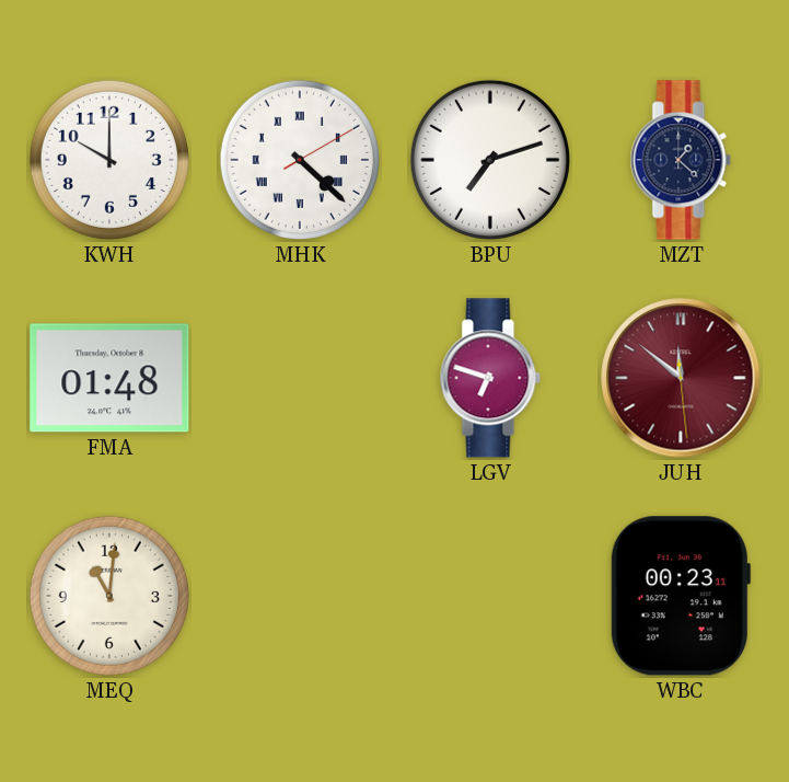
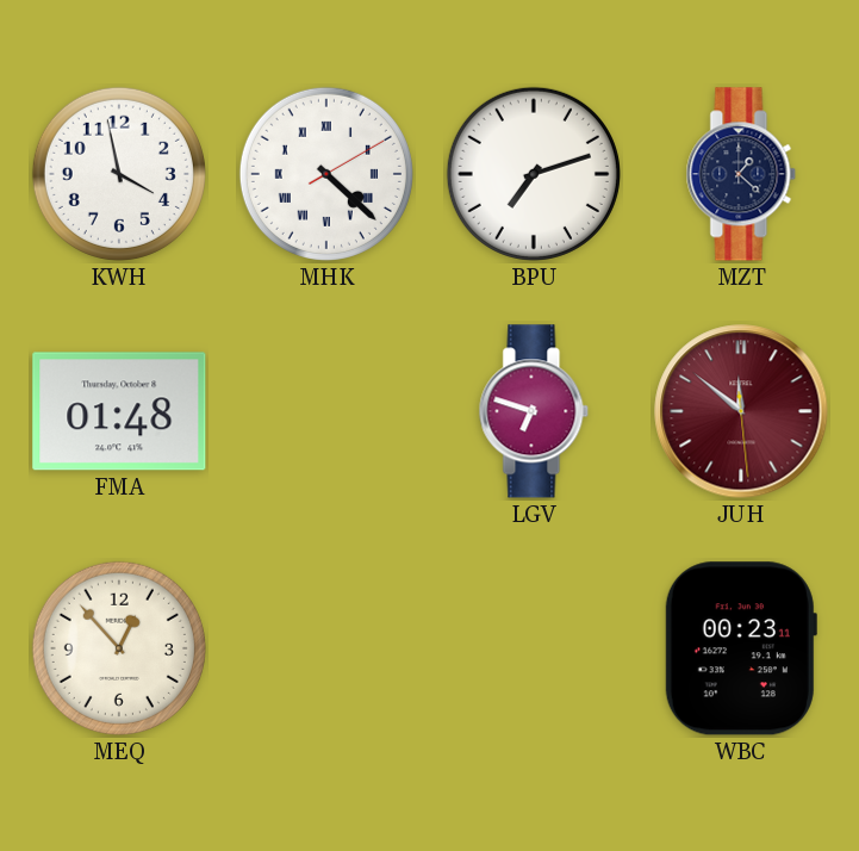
KWH: 10:00 -> 3:58 (119, 174)
MEQ: 11:01 -> 12:53 (119, 648)
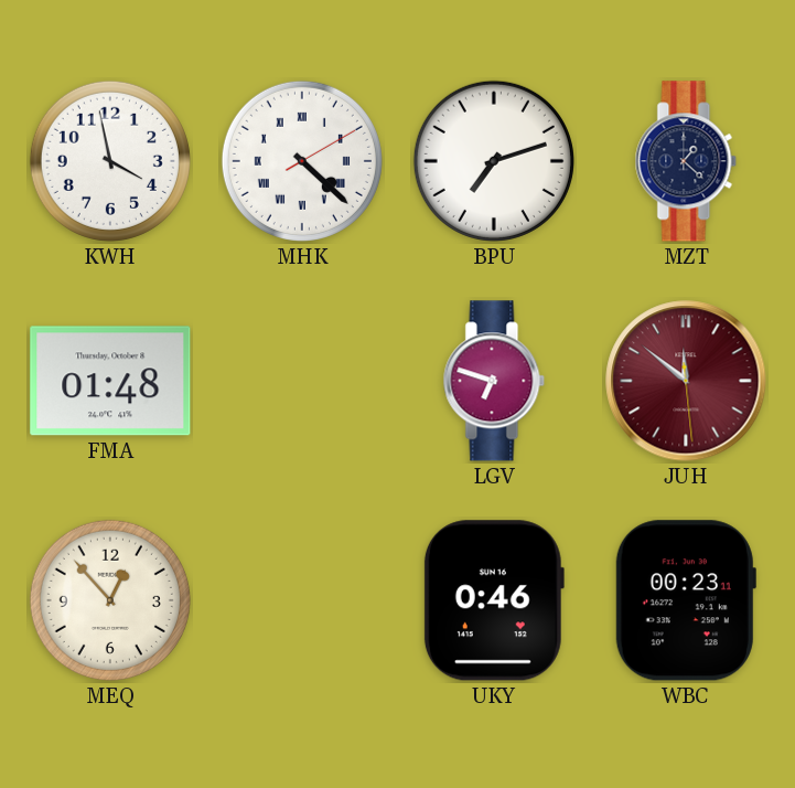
UKY: none -> 0:46 (494, 600)
